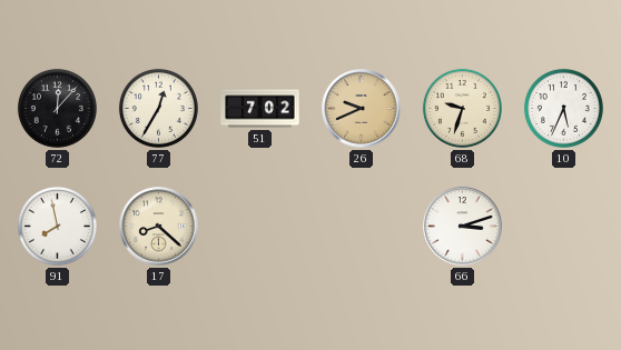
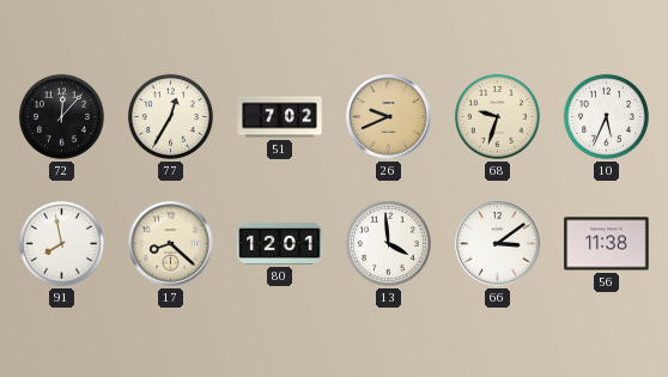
80: none -> 12:01 (280, 243)
13: none -> 3:59 (388, 243)
66: 3:12 -> 3:09 (498, 244)
56: none -> 11:38 (607, 244)
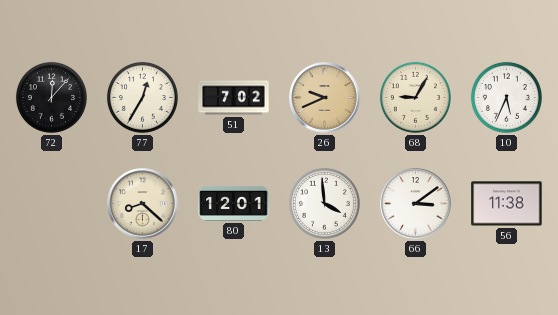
68: 9:33 -> 9:05 (415, 97)
91: 7:58 -> none (61, 243)
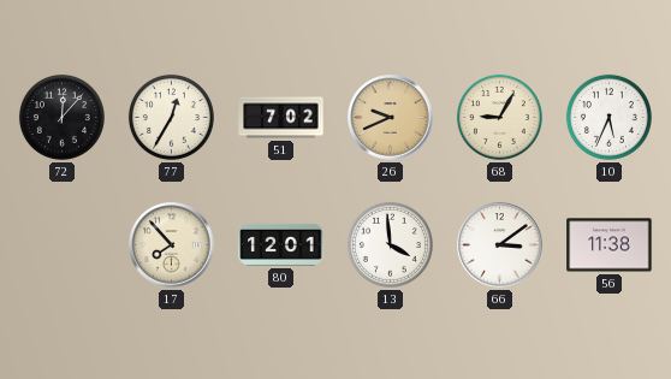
17: 8:22 -> 7:53 (172, 245)
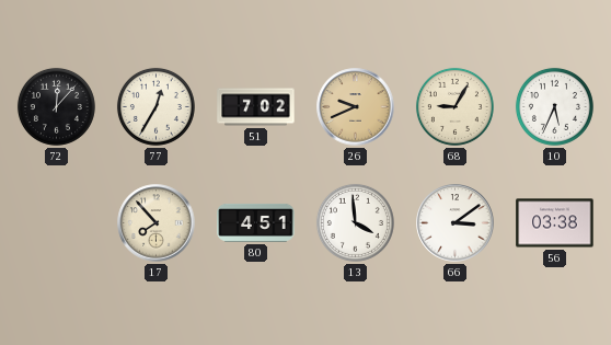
80: 12:01 -> 4:51 (256, 222)
56: 11:38 -> 03:38 (555, 223)
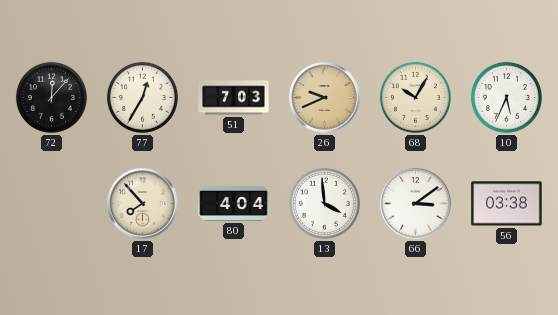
51: 7:02 -> 7:03 (234, 98)
68: 9:05 -> 10:05 (415, 97)
80: 4:51 -> 4:04 (234, 203)
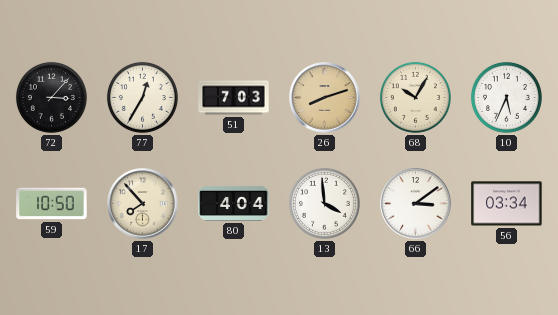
72: 12:07 -> 3:07 (51, 97)
26: 9:41 -> 8:12 (325, 98)
59: none -> 10:50 (52, 204)
56: 03:38 -> 03:34 (507, 204)
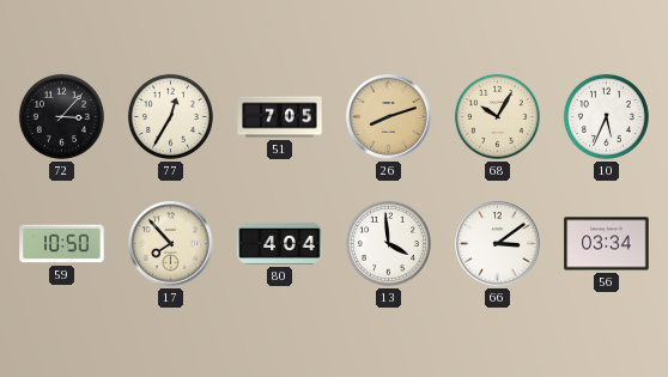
51: 7:03 -> 7:05 (280, 117)
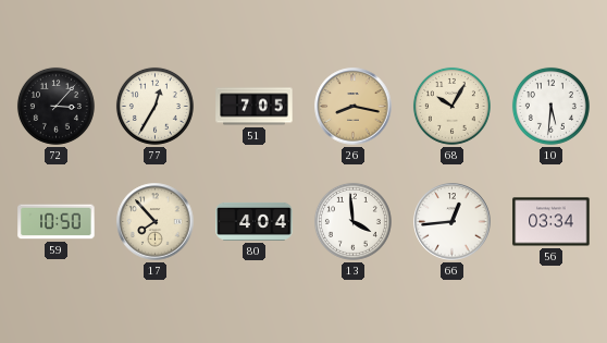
26: 8:12 -> 8:17 (354, 107)
10: 5:34 -> 5:31 (550, 106)
66: 3:09 -> 12:44 (453, 222)
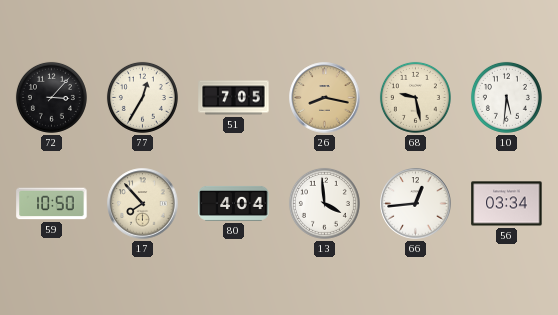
68: 10:05 -> 9:28 (415, 97)
